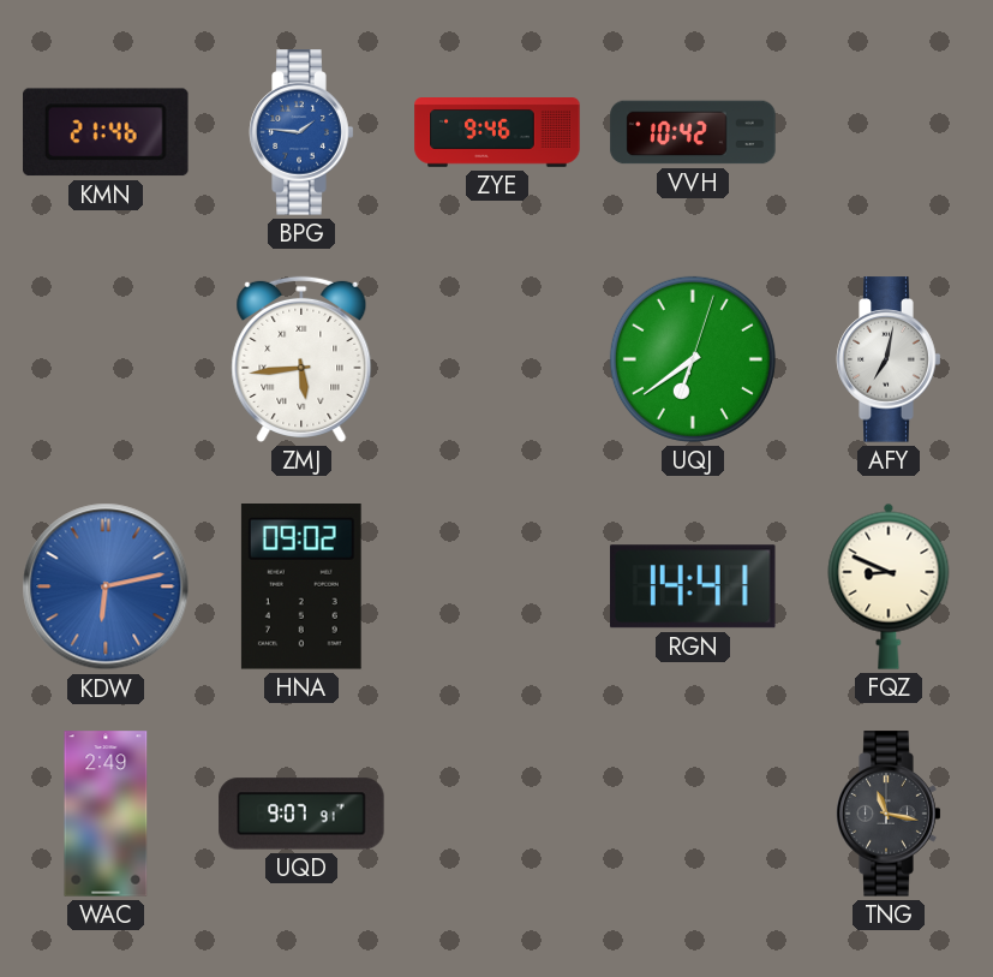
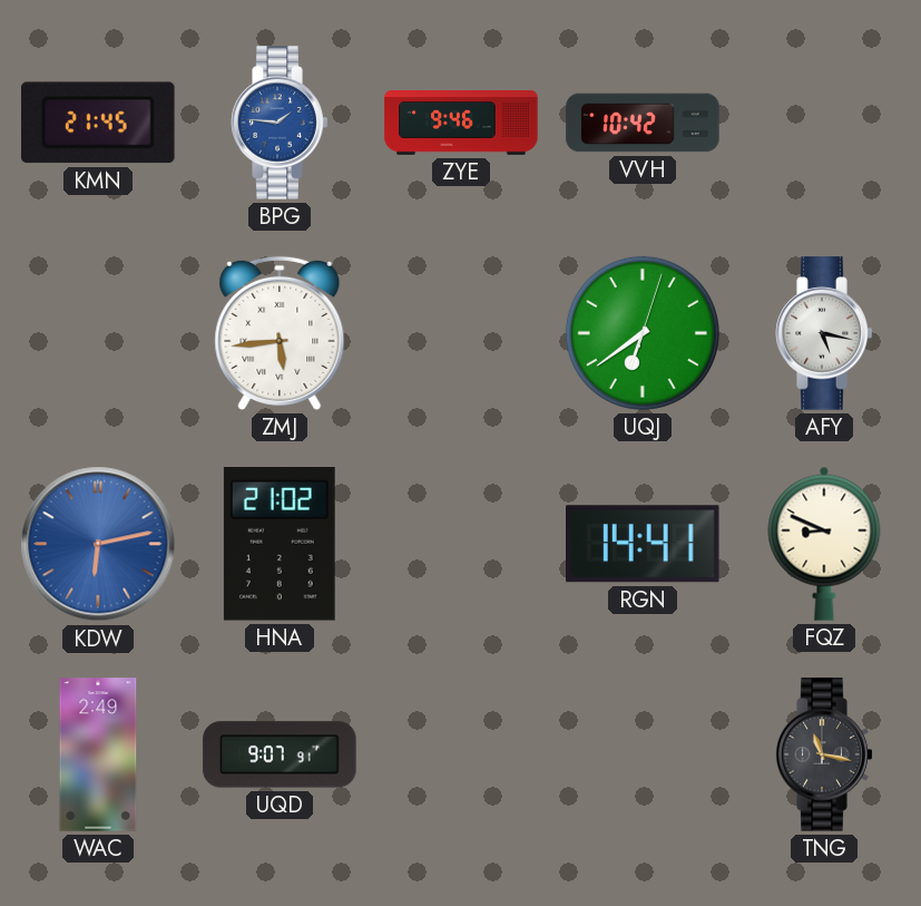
KMN: 21:46 -> 21:45 (99, 123)
AFY: 7:02 -> 5:17 (824, 333)
HNA: 09:02 -> 21:02 (280, 544)
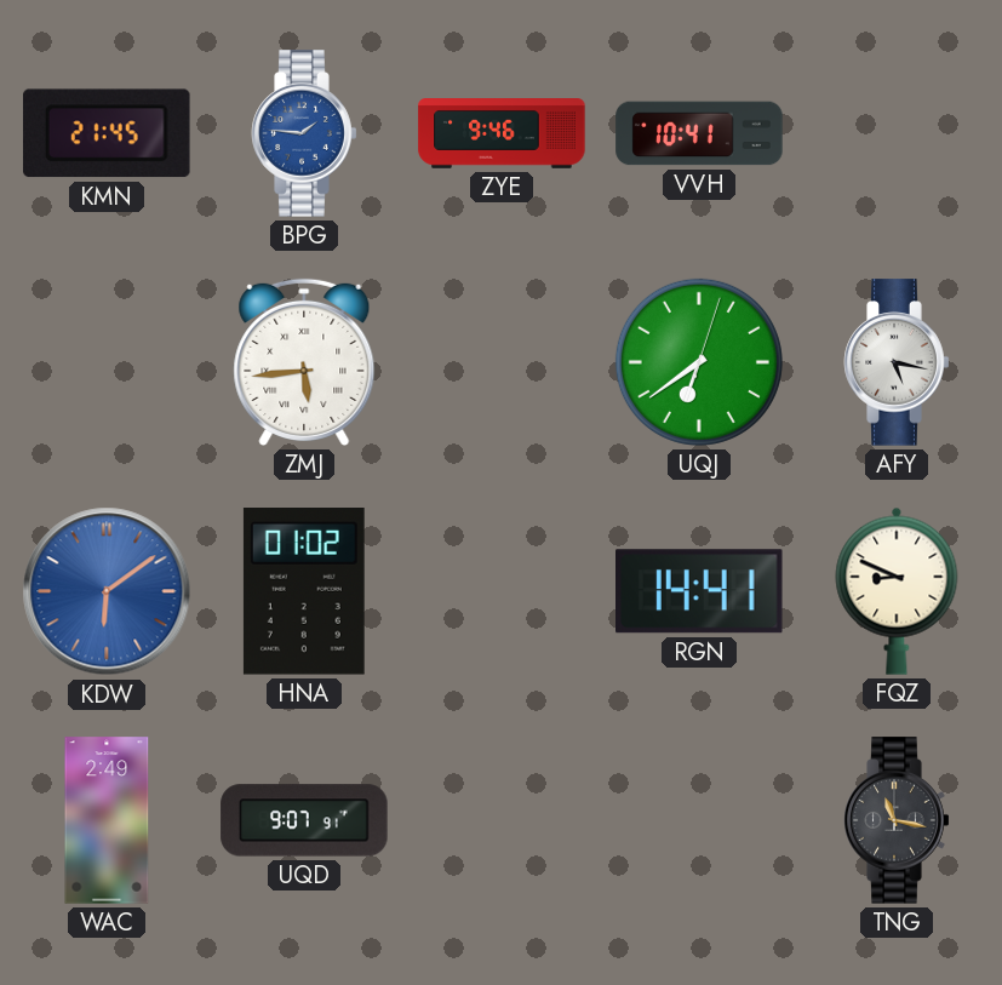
VVH: 10:42 -> 10:41 (699, 133)
KDW: 6:13 -> 6:09 (107, 591)
HNA: 21:02 -> 01:02 (304, 591)
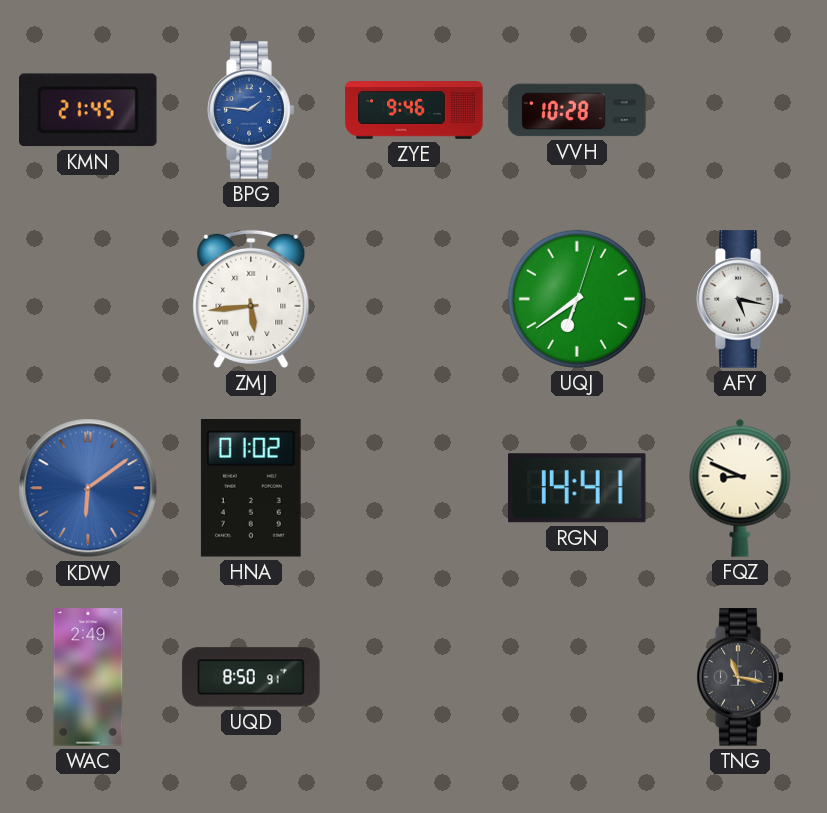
VVH: 10:41 -> 10:28 (577, 110)
UQD: 9:07 -> 8:50 (251, 677)
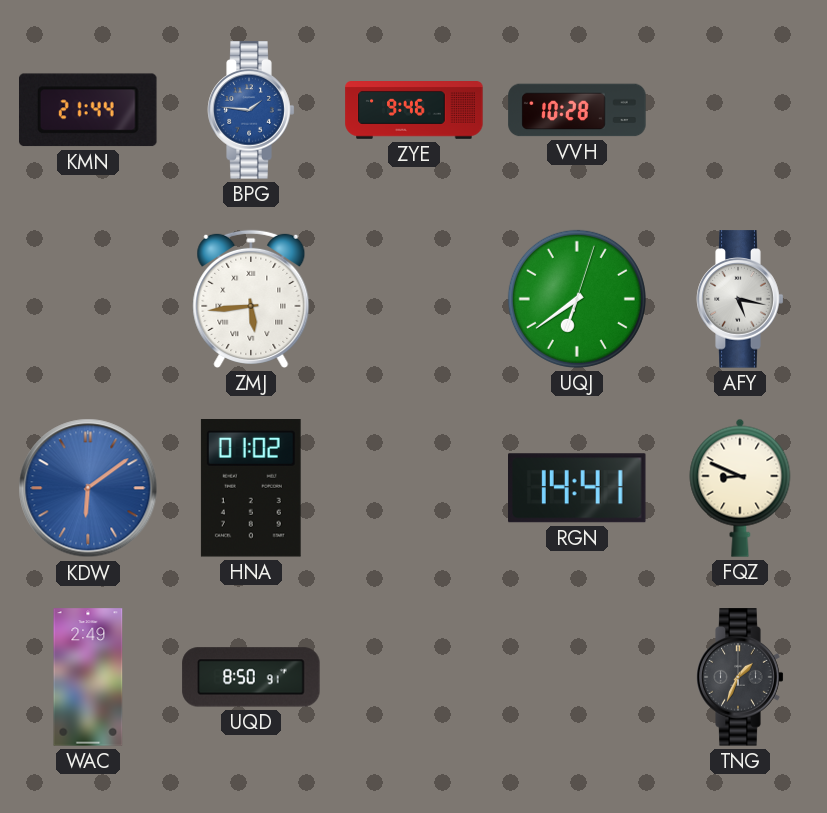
KMN: 21:45 -> 21:44 (89, 110)
TNG: 11:17 -> 1:34 (740, 677)
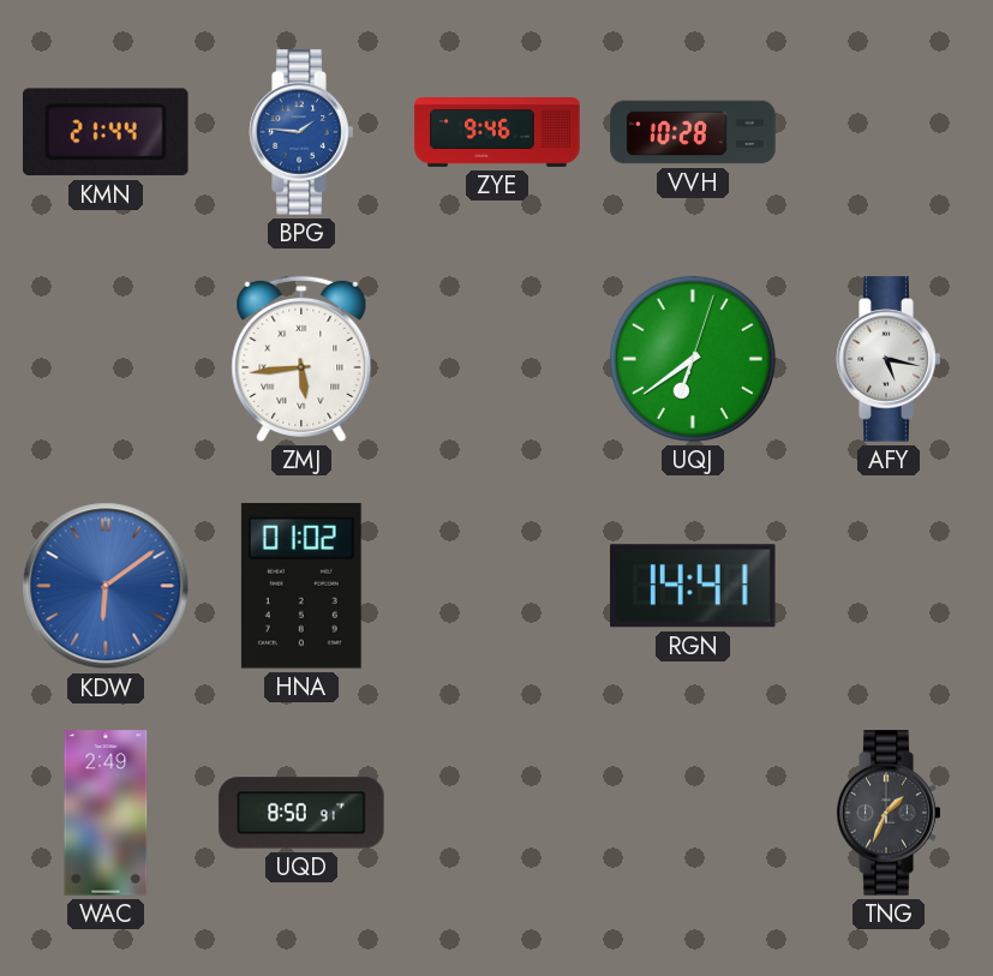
FQZ: 8:49 -> none (740, 488)
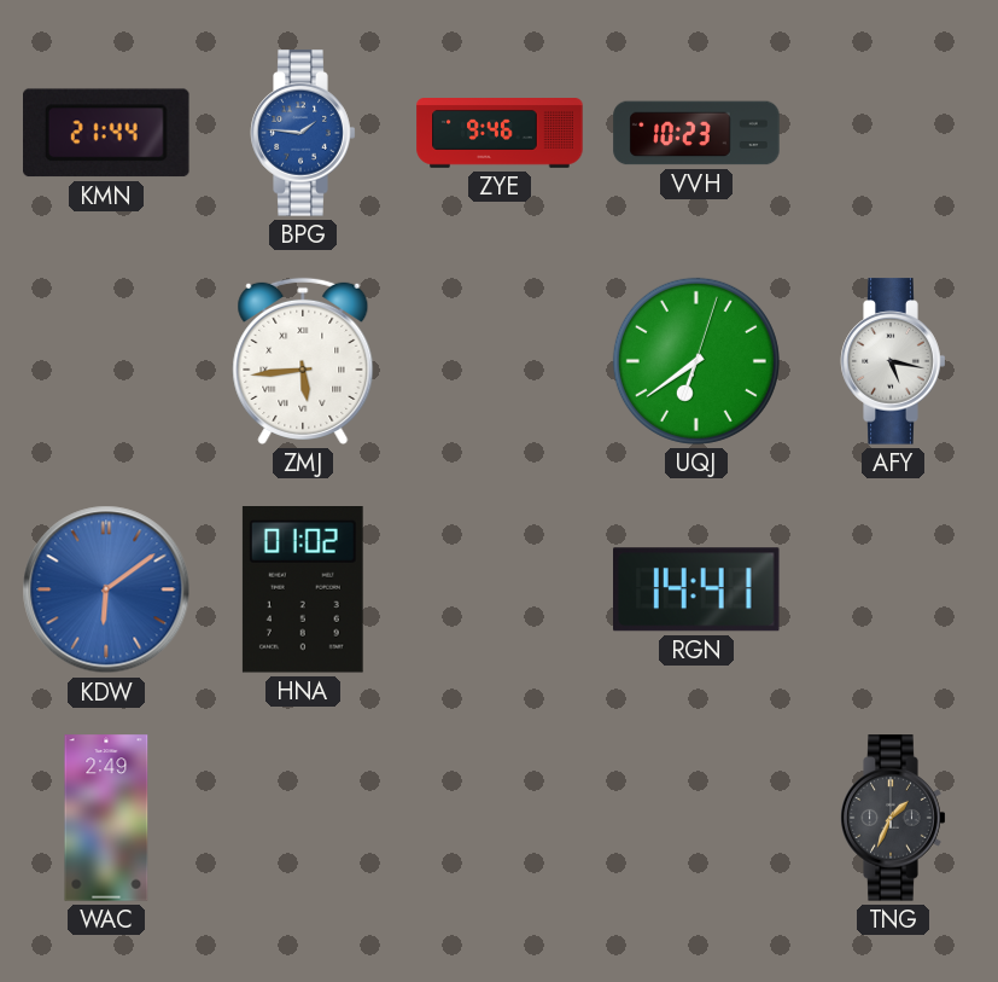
VVH: 10:28 -> 10:23 (696, 133)
UQD: 8:50 -> none (301, 813)
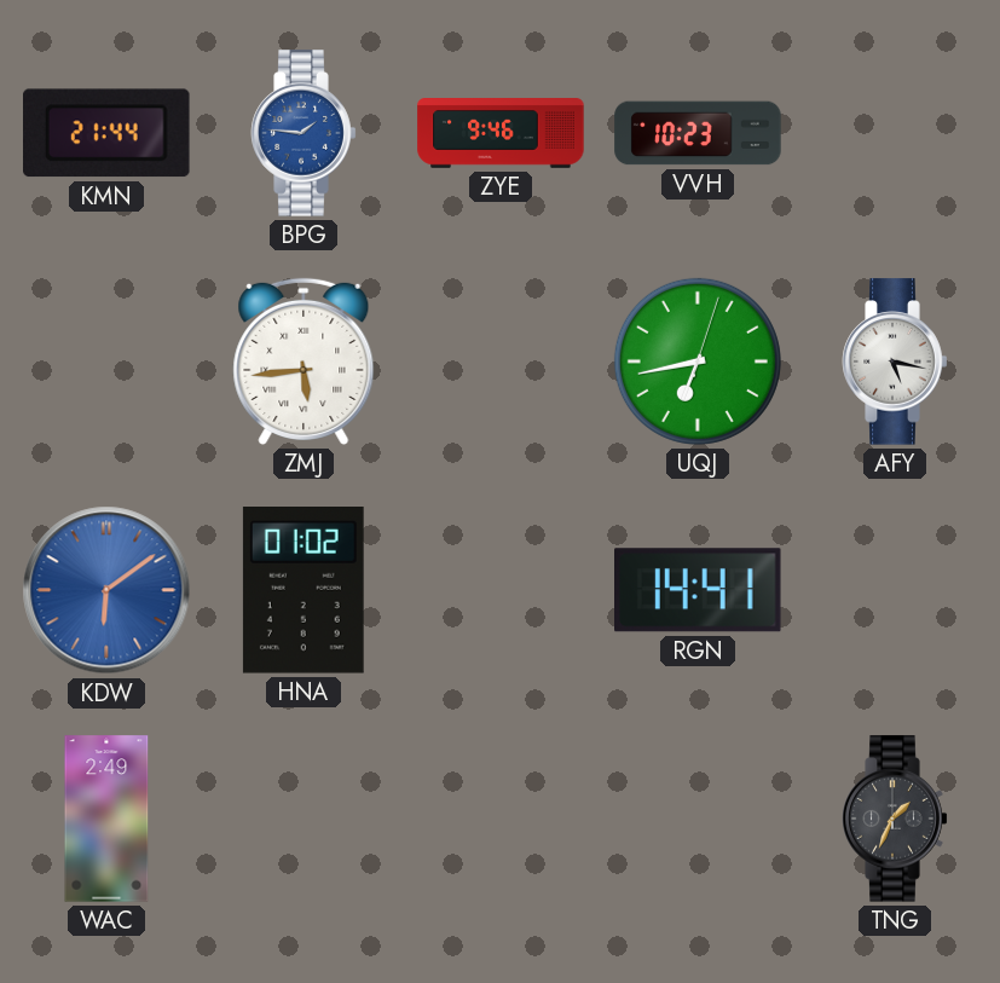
UQJ: 6:39 -> 6:43 (698, 362)
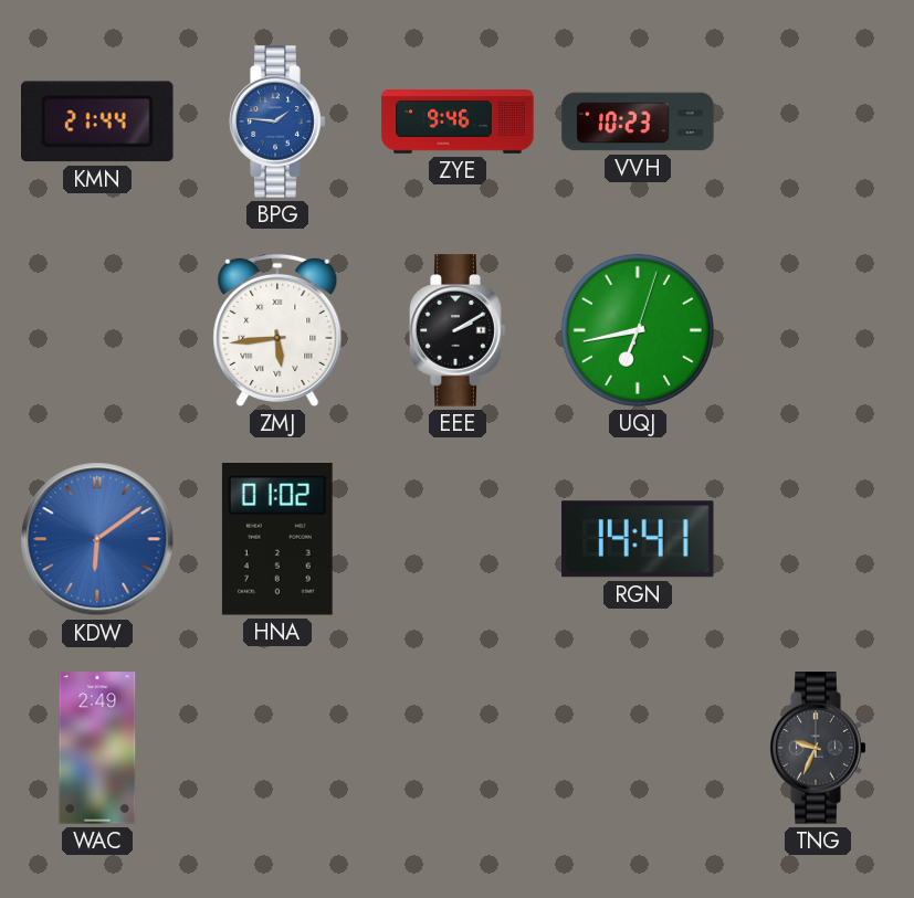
EEE: none -> 2:10 (458, 330)
AFY: 5:17 -> none (895, 362)
TNG: 1:34 -> 9:34 (818, 748)
